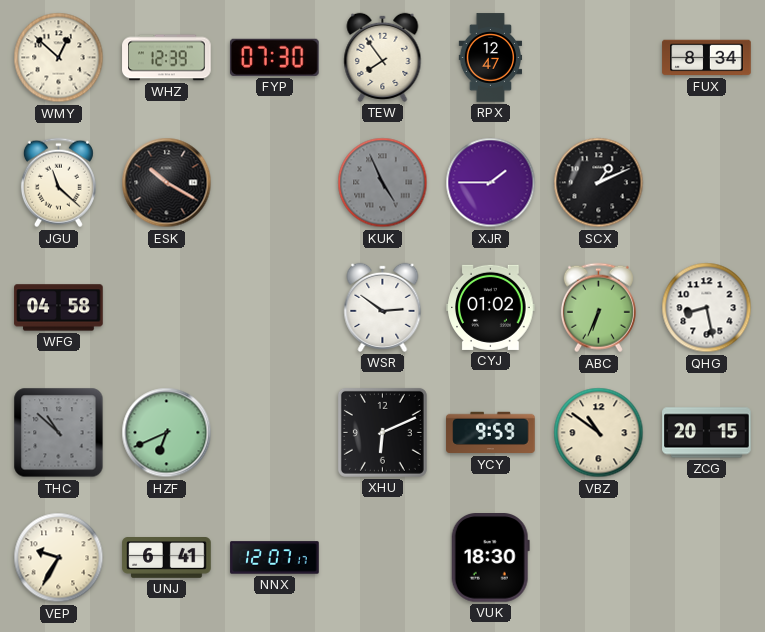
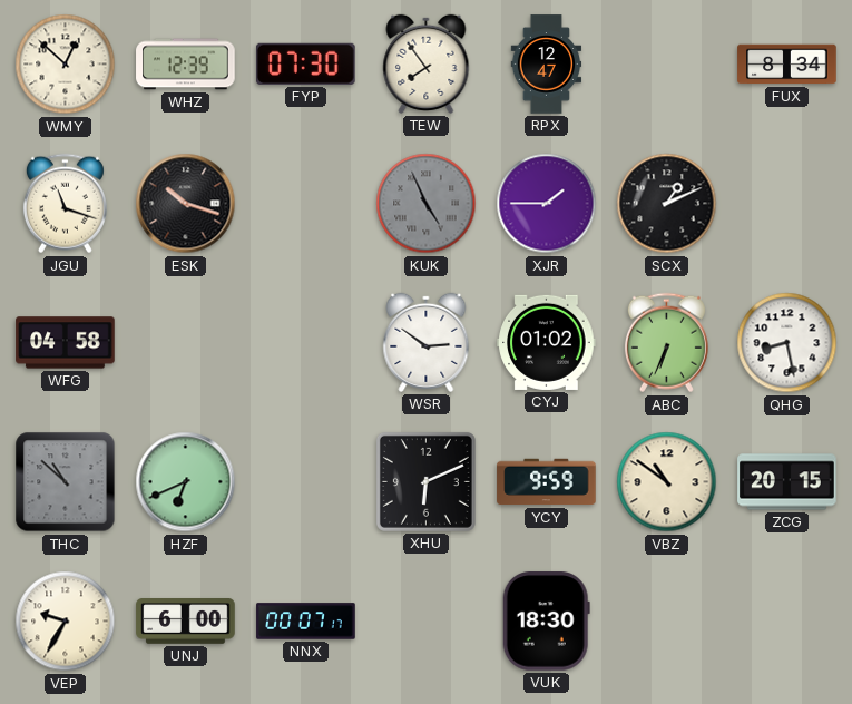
JGU: 11:22 -> 11:18 (65, 204)
ESK: 10:20 -> 10:18 (186, 204)
UNJ: 6:41 -> 6:00 (186, 622)
NNX: 12:07 -> 00:07 (306, 622)
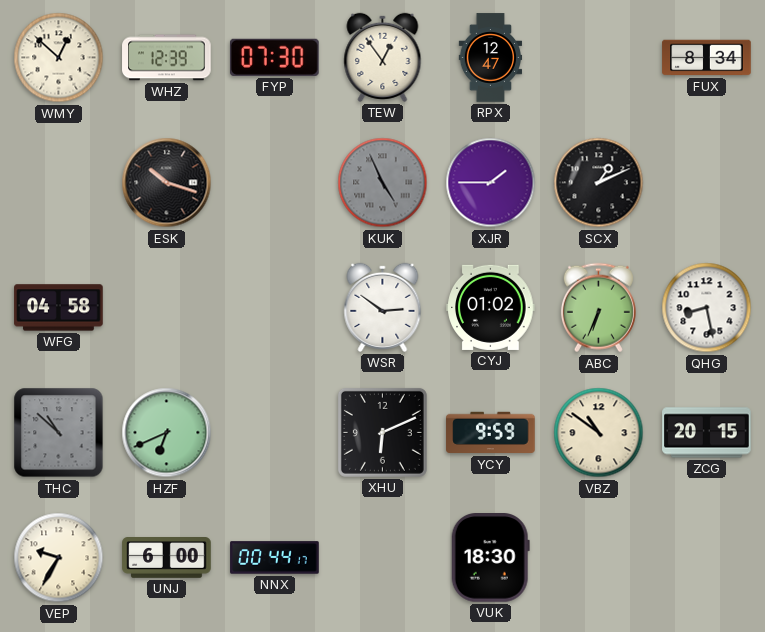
TEW: 7:54 -> 12:54 (383, 57)
JGU: 11:18 -> none (65, 204)
NNX: 00:07 -> 00:44 (275, 558)
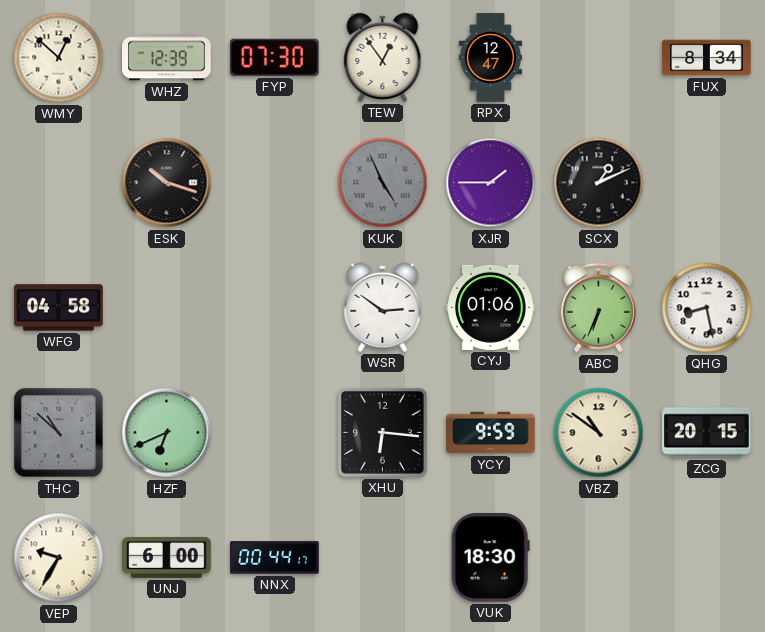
CYJ: 01:02 -> 01:06 (491, 307)
XHU: 6:11 -> 6:16 (382, 432)
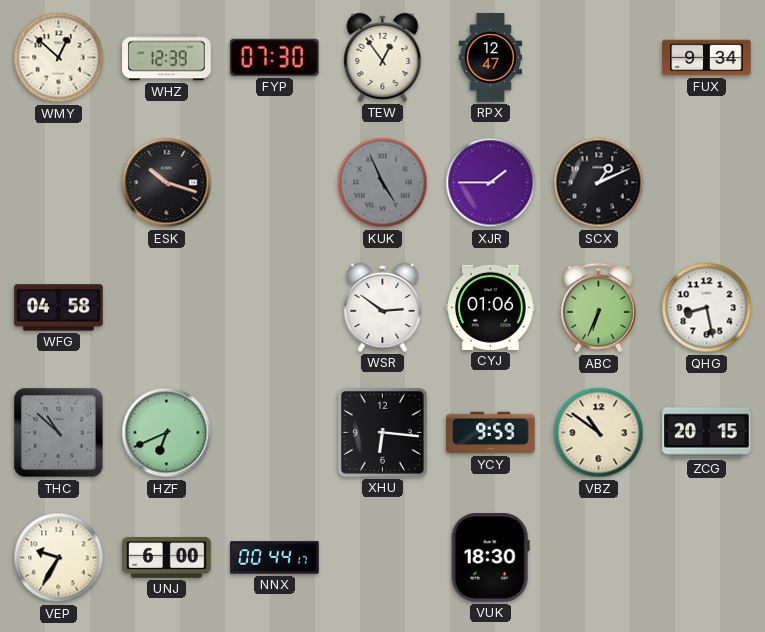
FUX: 8:34 -> 9:34 (707, 58)
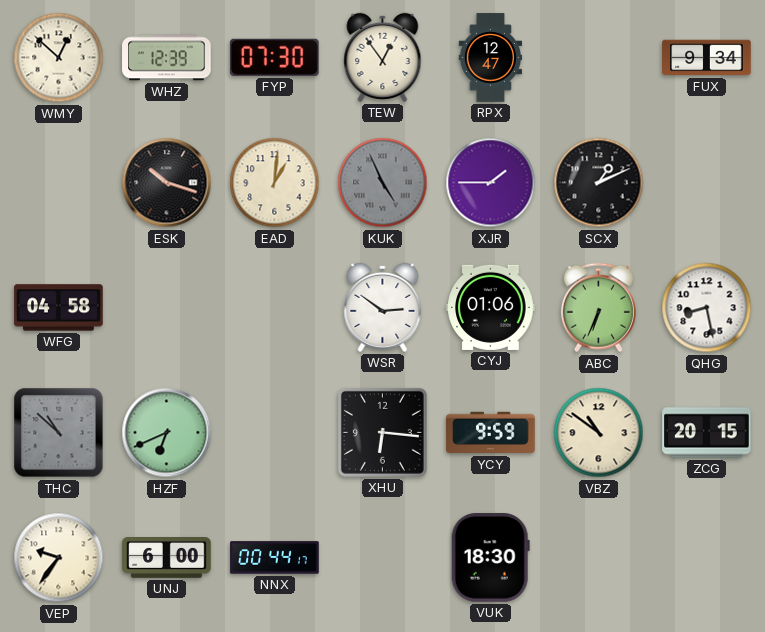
EAD: none -> 1:01 (275, 183)
VEP: 9:35 -> 9:36 (59, 558)
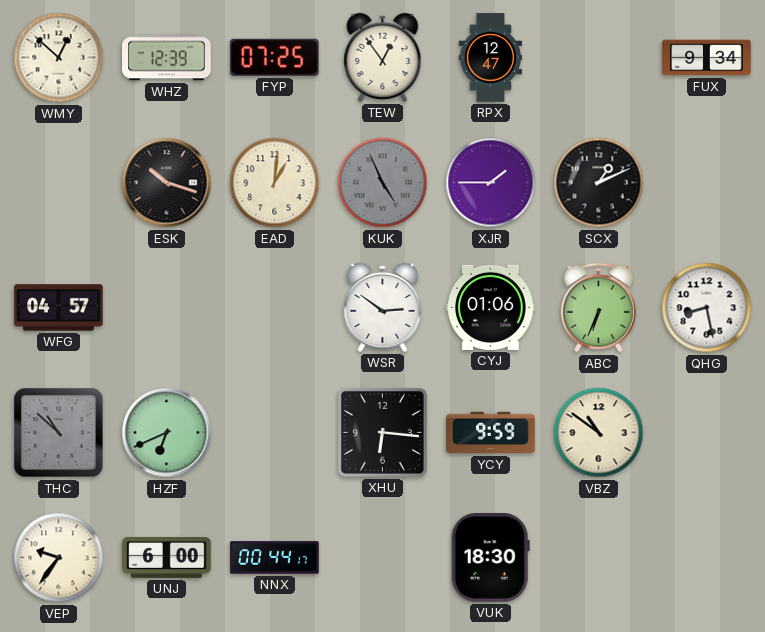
FYP: 07:30 -> 07:25 (274, 57)
WFG: 04:58 -> 04:57 (59, 308)
ZCG: 20:15 -> none (707, 433)
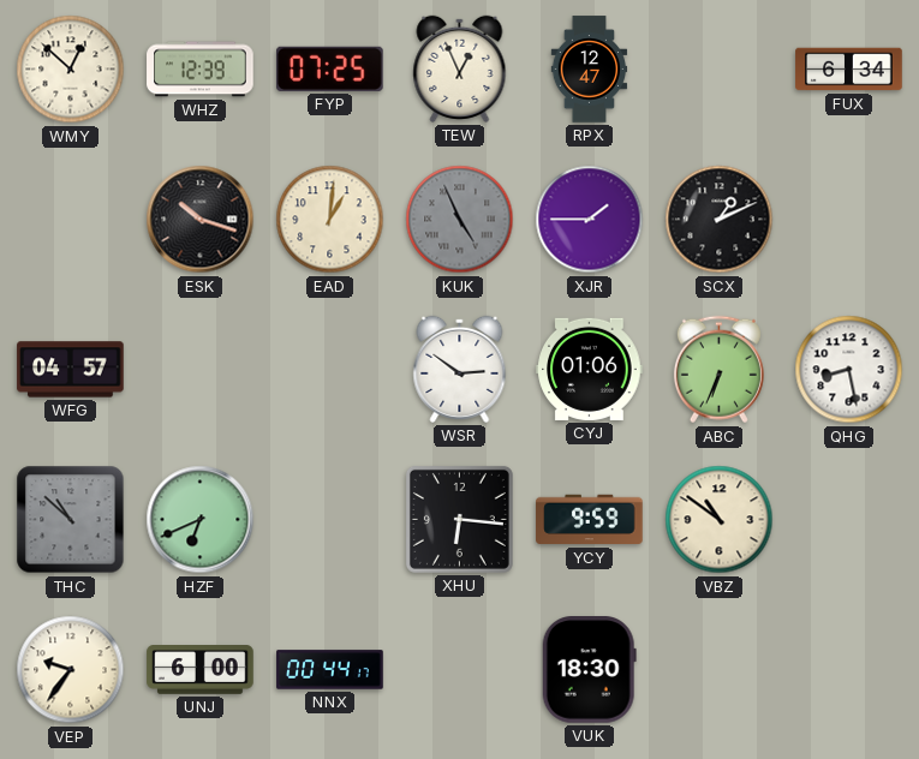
TEW: 12:54 -> 12:56 (460, 68)
FUX: 9:34 -> 6:34 (849, 70)
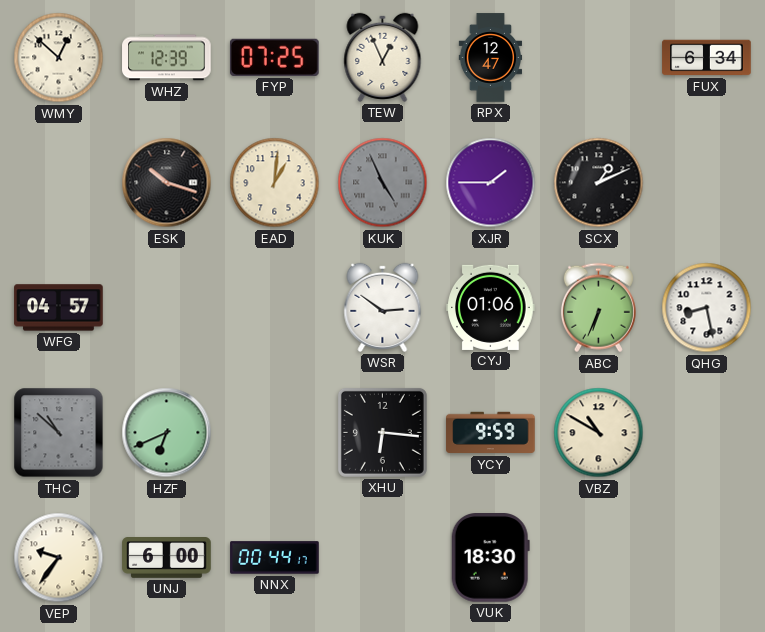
VBZ: 10:51 -> 10:50 (599, 433)
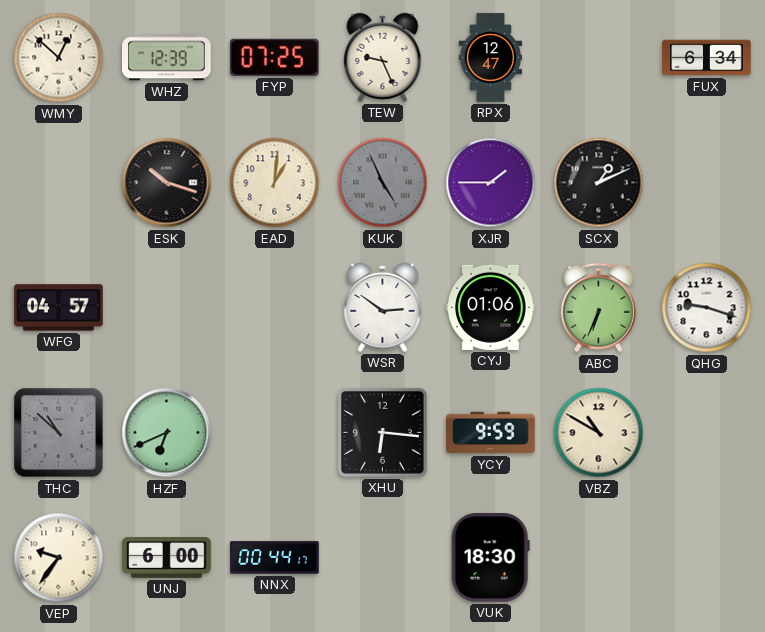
TEW: 12:56 -> 9:26 (383, 57)
QHG: 8:28 -> 9:18 (707, 308)
